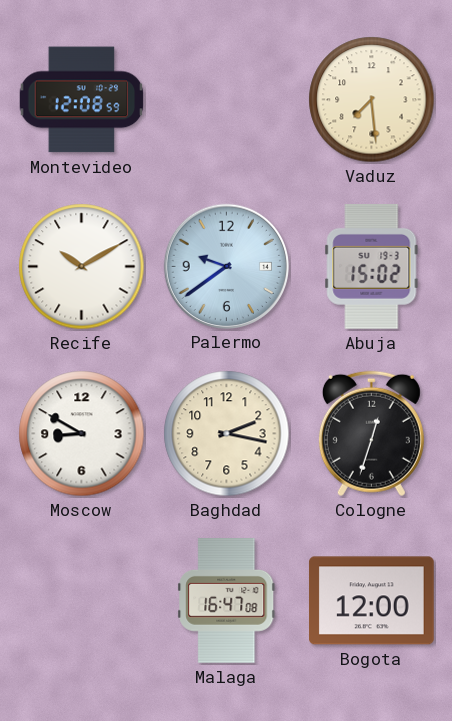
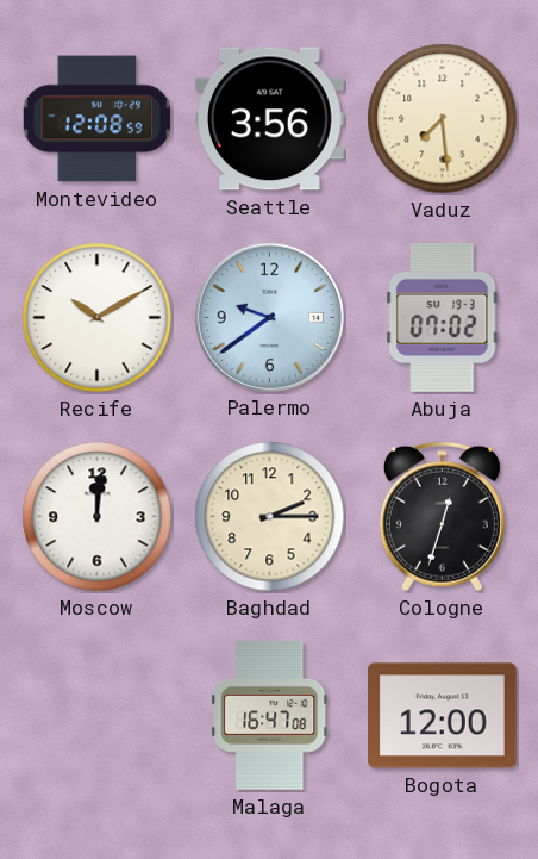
Seattle: none -> 3:56 (269, 119)
Abuja: 15:02 -> 07:02 (443, 317)
Moscow: 8:50 -> 12:01 (98, 517)
Baghdad: 2:17 -> 2:15 (270, 517)
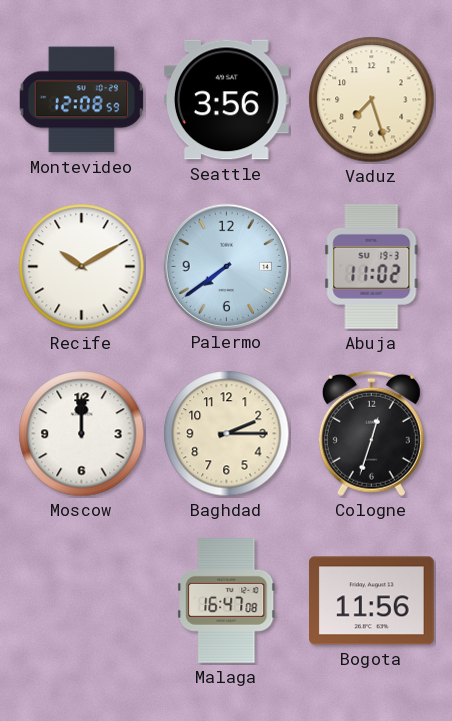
Vaduz: 7:29 -> 7:27 (372, 100)
Palermo: 9:39 -> 7:39 (226, 266)
Abuja: 07:02 -> 11:02 (372, 266)
Moscow: 12:01 -> 12:00 (82, 434)
Bogota: 12:00 -> 11:56 (372, 601)
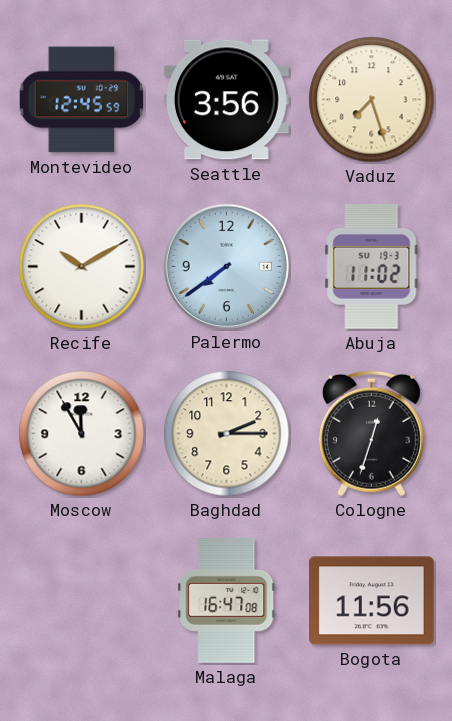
Montevideo: 12:08 -> 12:45 (82, 100)
Moscow: 12:00 -> 11:55 (82, 434)
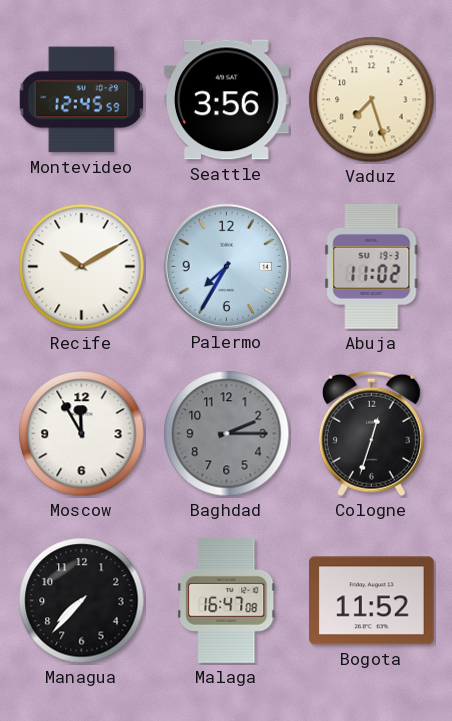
Palermo: 7:39 -> 7:35 (226, 266)
Baghdad dial: cream -> grey (227, 434)
Managua: none -> 7:37 (82, 601)
Bogota: 11:56 -> 11:52 (372, 601)
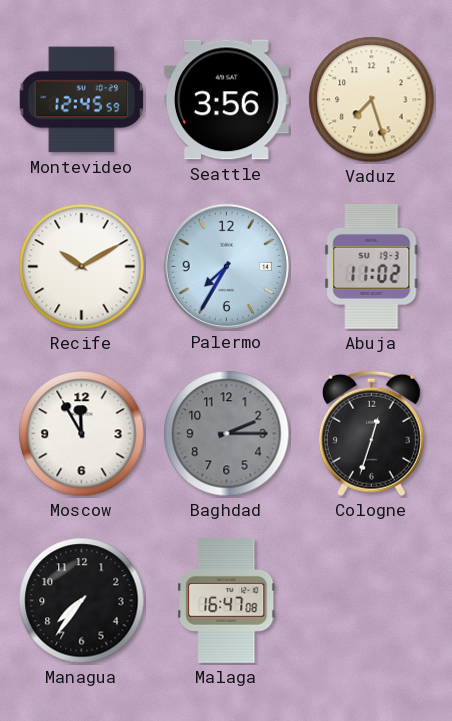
Managua: 7:37 -> 7:36 (82, 601)
Bogota: 11:52 -> none (372, 601)
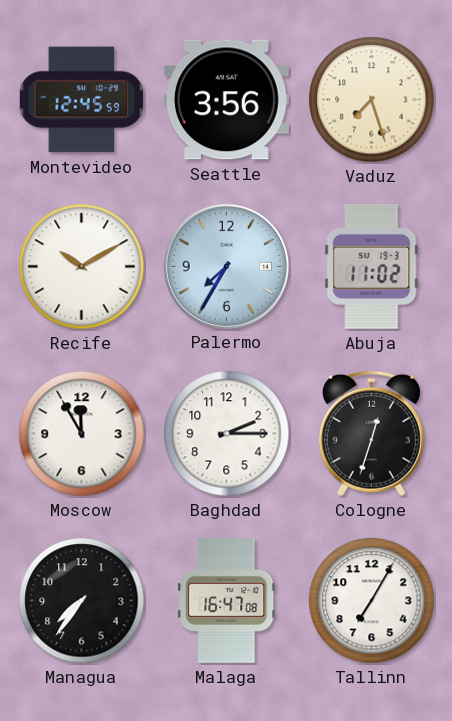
Baghdad dial: grey -> white (227, 434)
Tallinn: none -> 7:05 (372, 601)
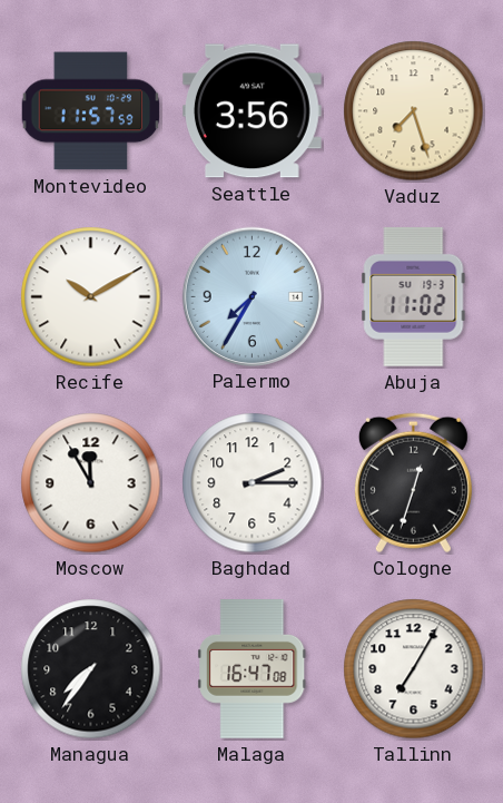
Montevideo: 12:45 -> 11:57 (91, 111)
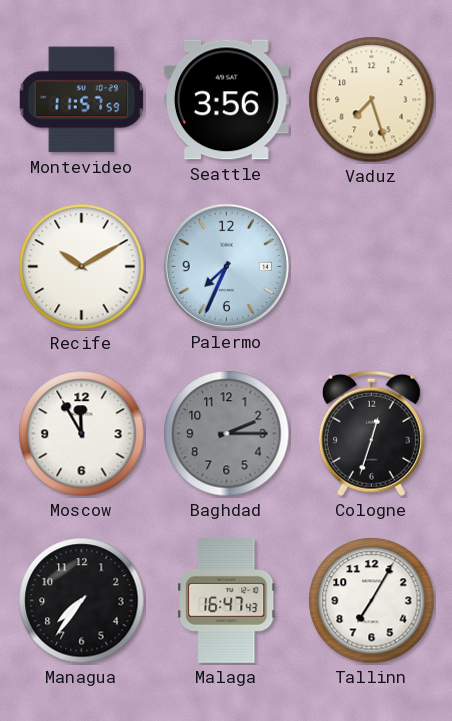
Palermo: 7:35 -> 7:34 (226, 266)
Abuja: 11:02 -> none (414, 296)
Baghdad dial: white -> grey (227, 434)
Malaga: 16:47:08 -> 16:47:43 (227, 601)
